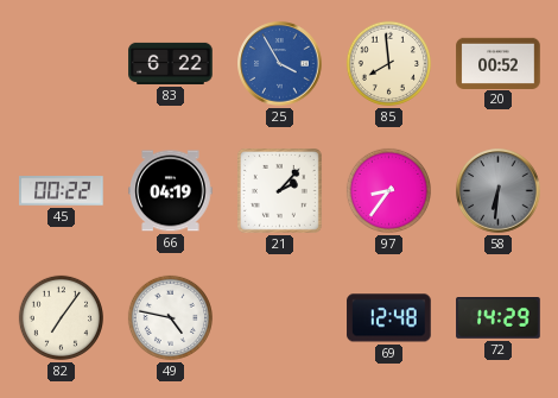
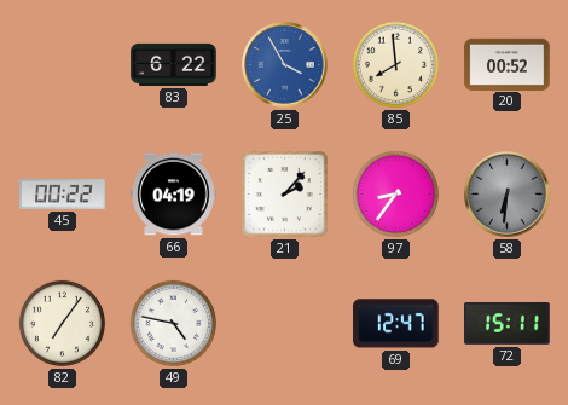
69: 12:48 -> 12:47 (396, 324)
72: 14:29 -> 15:11 (508, 324)
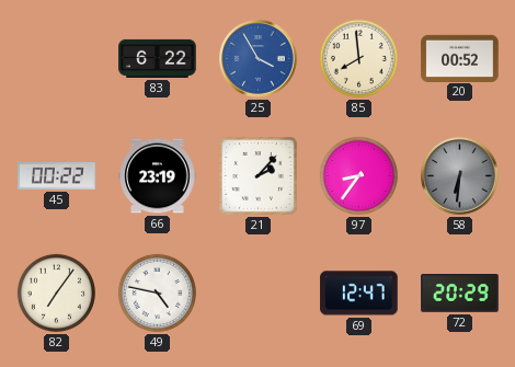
66: 04:19 -> 23:19 (158, 176)
72: 15:11 -> 20:29 (460, 294)
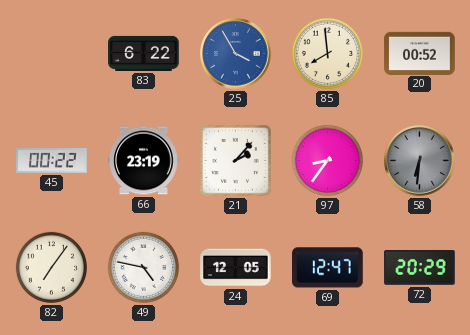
24: none -> 12:05 (236, 268)
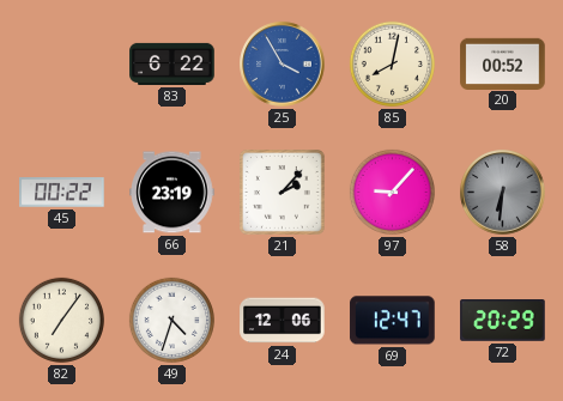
85: 7:59 -> 8:02 (392, 63)
97: 8:36 -> 9:07 (392, 192)
49: 4:47 -> 4:33 (171, 320)
24: 12:05 -> 12:06 (283, 321)
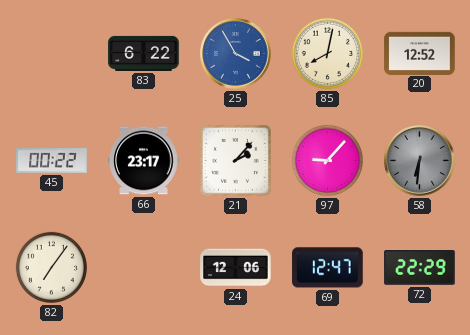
20: 00:52 -> 12:52 (420, 53)
66: 23:19 -> 23:17 (144, 161)
49: 4:33 -> none (171, 320)
72: 20:29 -> 22:29 (420, 268)
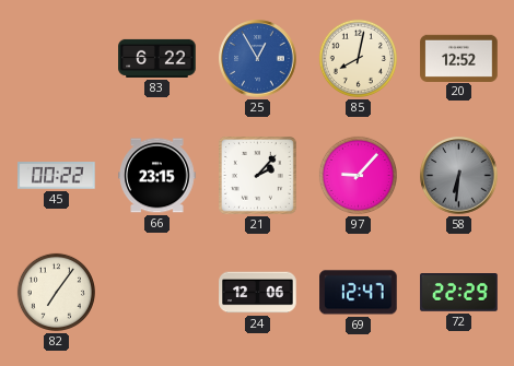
25: 3:55 -> 12:55 (258, 59)
66: 23:17 -> 23:15 (157, 176)
